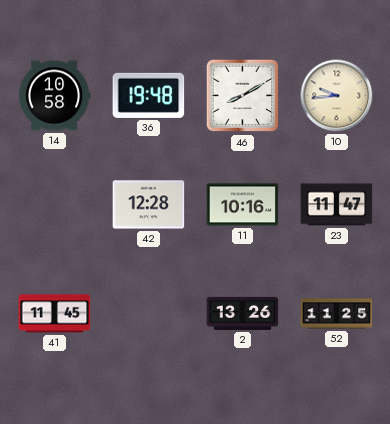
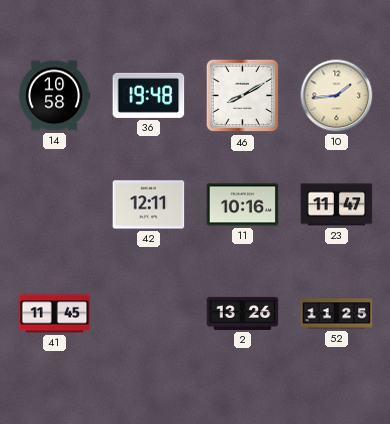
10: 9:44 -> 1:44 (337, 96)
42: 12:28 -> 12:11 (149, 205)
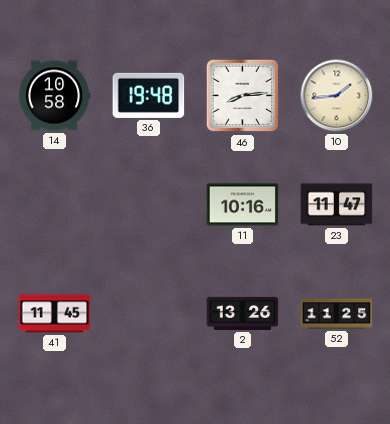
46: 8:10 -> 8:14 (243, 96)
42: 12:11 -> none (149, 205)
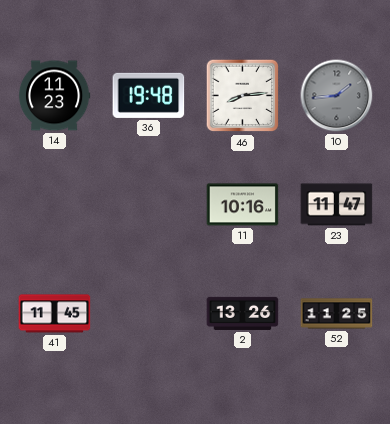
14: 10:58 -> 11:23 (54, 96)
10 dial: cream -> grey (337, 96)
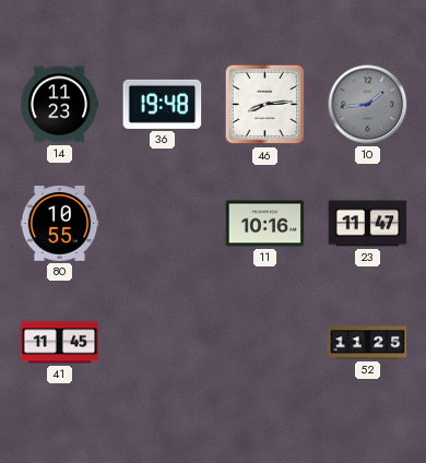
80: none -> 10:55 (60, 224)
2: 13:26 -> none (243, 313)
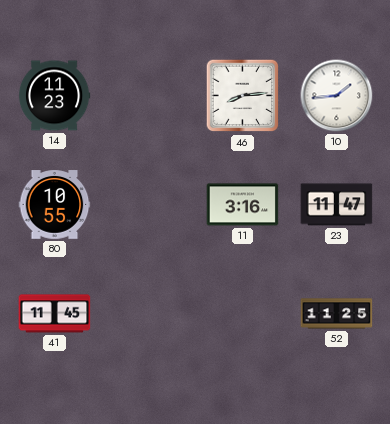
36: 19:48 -> none (163, 104)
10 dial: grey -> white (337, 96)
11: 10:16 -> 3:16 (243, 205)
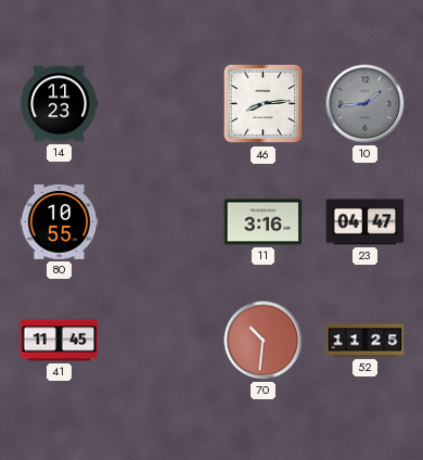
10 dial: white -> grey (366, 104)
23: 11:47 -> 04:47 (366, 222)
70: none -> 10:31 (264, 341)
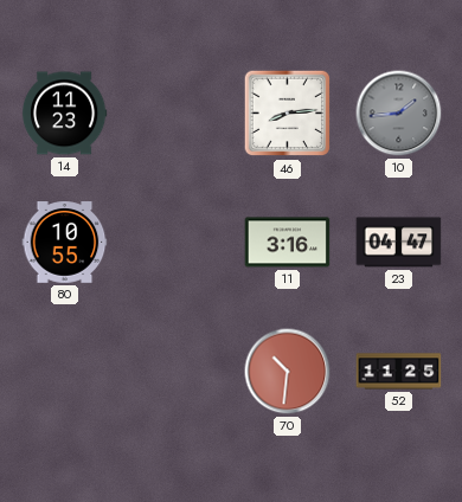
41: 11:45 -> none (60, 341)
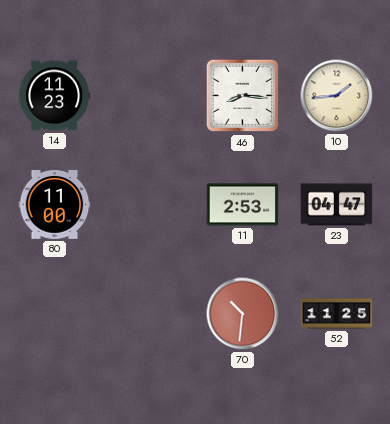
46: 8:14 -> 8:16 (243, 96)
10 dial: grey -> cream (337, 96)
80: 10:55 -> 11:00 (55, 205)
11: 3:16 -> 2:53 (243, 205)
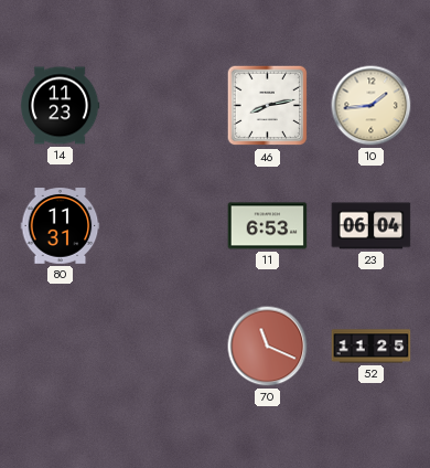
46: 8:16 -> 8:13 (268, 106)
80: 11:00 -> 11:31 (61, 226)
11: 2:53 -> 6:53 (268, 226)
23: 04:47 -> 06:04 (372, 226)
70: 10:31 -> 11:19 (268, 347)
